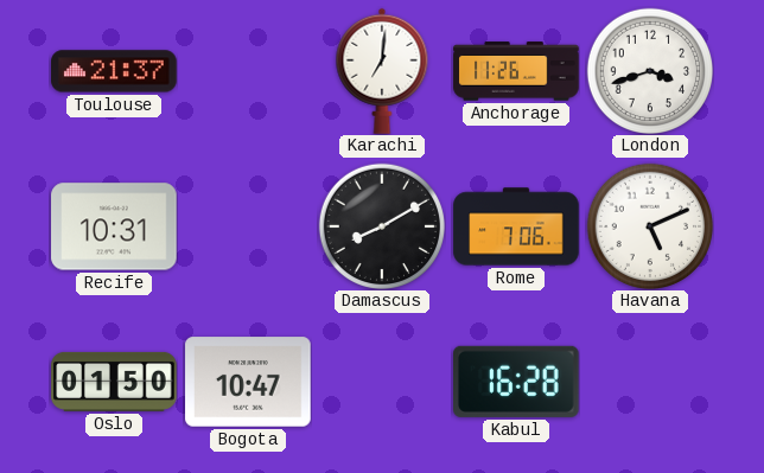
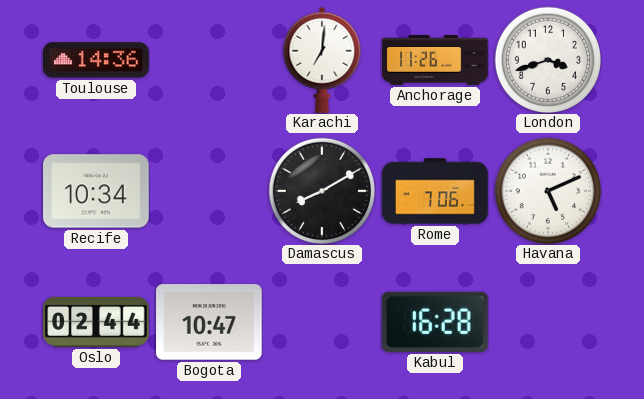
Toulouse: 21:37 -> 14:36 (96, 60)
Recife: 10:31 -> 10:34 (96, 191)
Oslo: 01:50 -> 02:44 (96, 322)
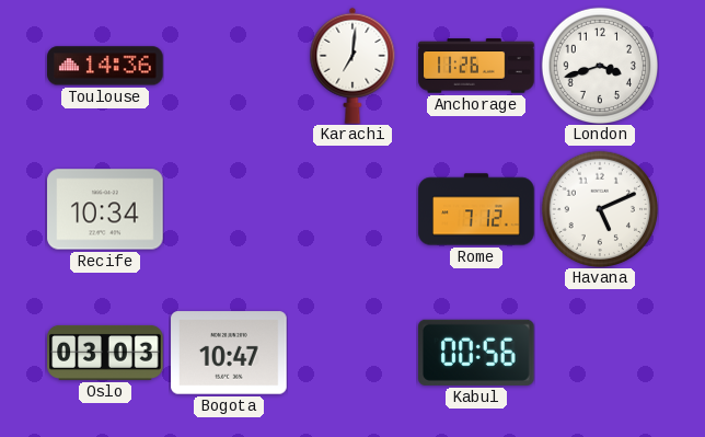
Damascus: 8:10 -> none (321, 190)
Rome: 7:06 -> 7:12 (476, 209)
Oslo: 02:44 -> 03:03 (105, 353)
Kabul: 16:28 -> 00:56 (477, 353)
